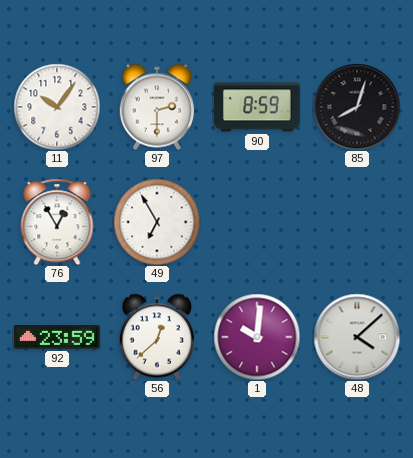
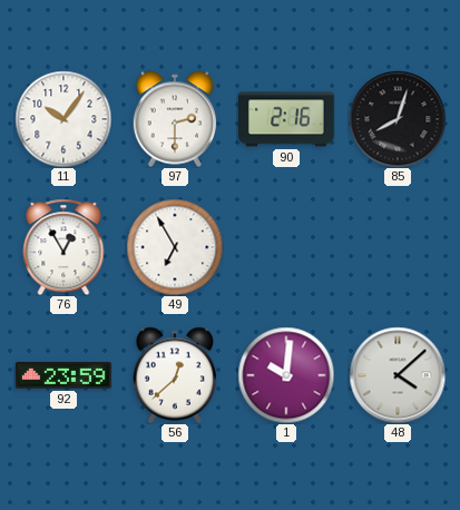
90: 8:59 -> 2:16 (287, 119)
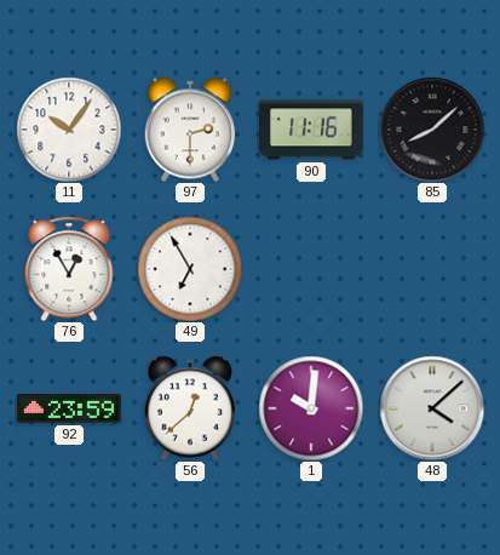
90: 2:16 -> 11:16 (312, 130)
85: 8:03 -> 8:08 (432, 130)
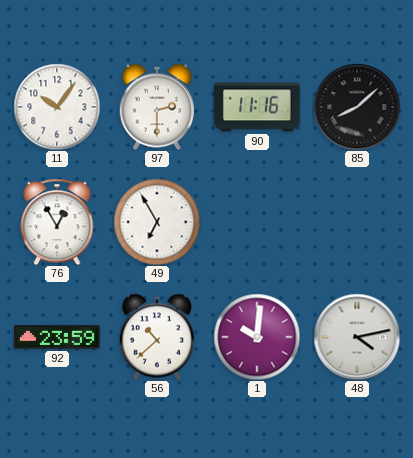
56: 12:38 -> 10:38 (156, 337)
48: 4:08 -> 4:13 (357, 337)
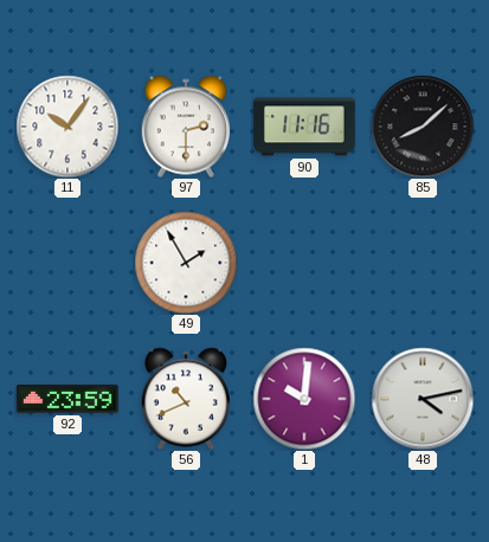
76: 12:55 -> none (57, 222)
49: 6:55 -> 1:55 (186, 263)
56: 10:38 -> 10:41 (185, 399)
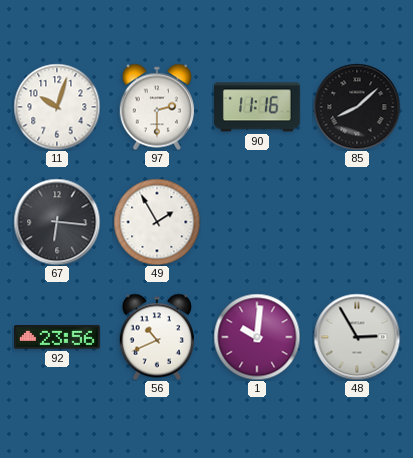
11: 10:06 -> 10:03 (57, 107)
67: none -> 6:16 (57, 222)
92: 23:59 -> 23:56 (58, 337)
48: 4:13 -> 2:55 (357, 337)
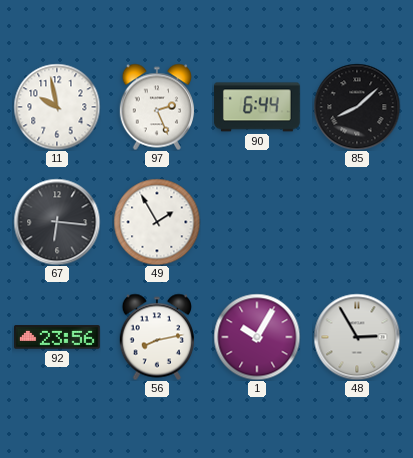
11: 10:03 -> 9:58 (57, 107)
97: 2:30 -> 2:26 (156, 107)
90: 11:16 -> 6:44 (258, 107)
56: 10:41 -> 8:13 (156, 337)
1: 10:01 -> 10:05 (257, 337)
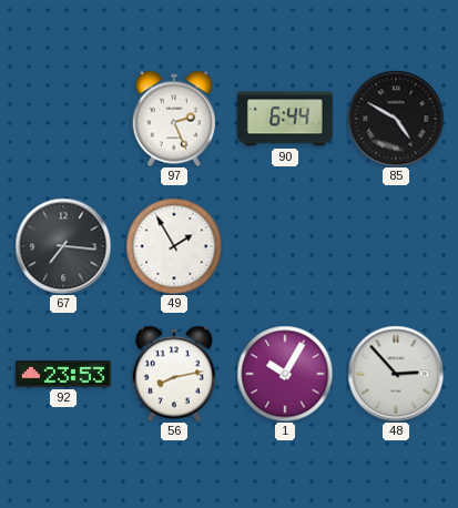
11: 9:58 -> none (57, 107)
85: 8:08 -> 4:50 (396, 119)
67: 6:16 -> 7:16 (63, 246)
92: 23:56 -> 23:53 (64, 374)
48: 2:55 -> 2:53 (396, 374)
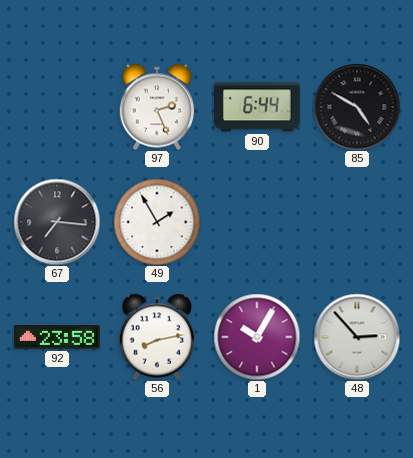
92: 23:53 -> 23:58 (58, 337)
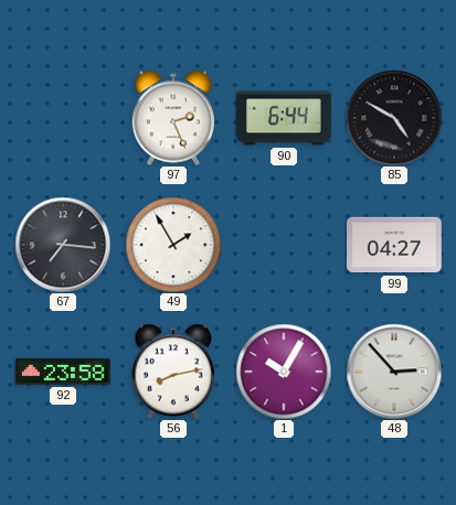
99: none -> 04:27 (395, 245)
